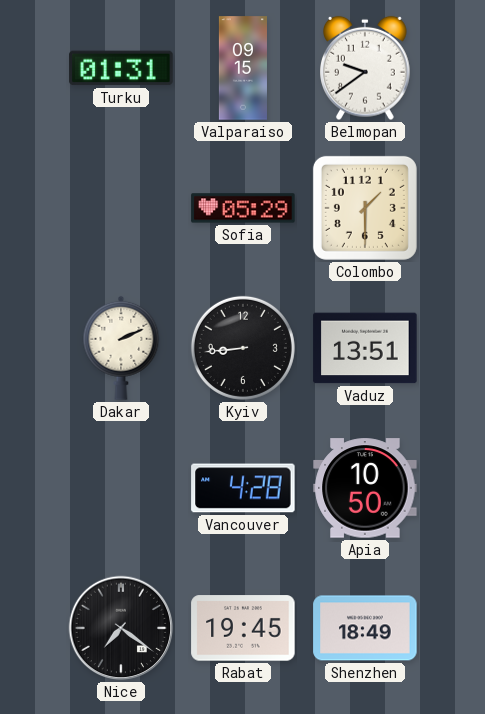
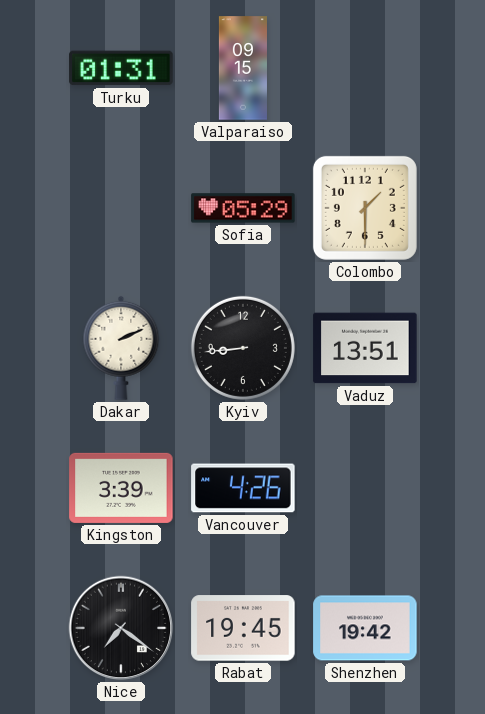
Belmopan: 9:39 -> none (366, 68)
Kingston: none -> 3:39 (121, 488)
Vancouver: 4:28 -> 4:26 (243, 488)
Apia: 10:50 -> none (365, 488)
Shenzhen: 18:49 -> 19:42 (365, 628)
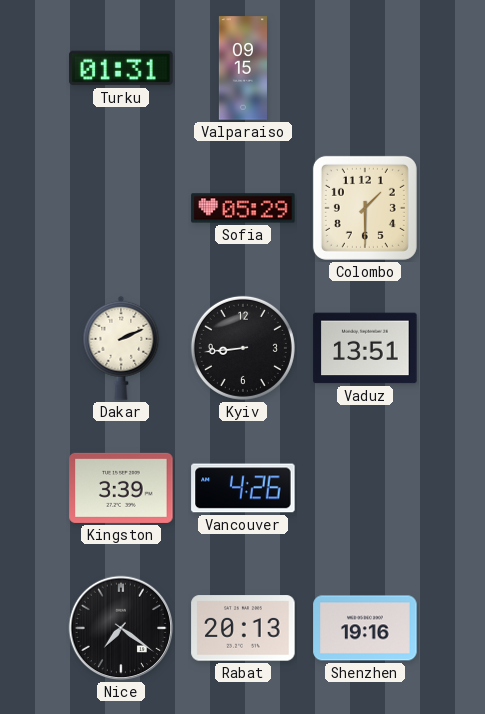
Rabat: 19:45 -> 20:13 (243, 628)
Shenzhen: 19:42 -> 19:16 (365, 628)
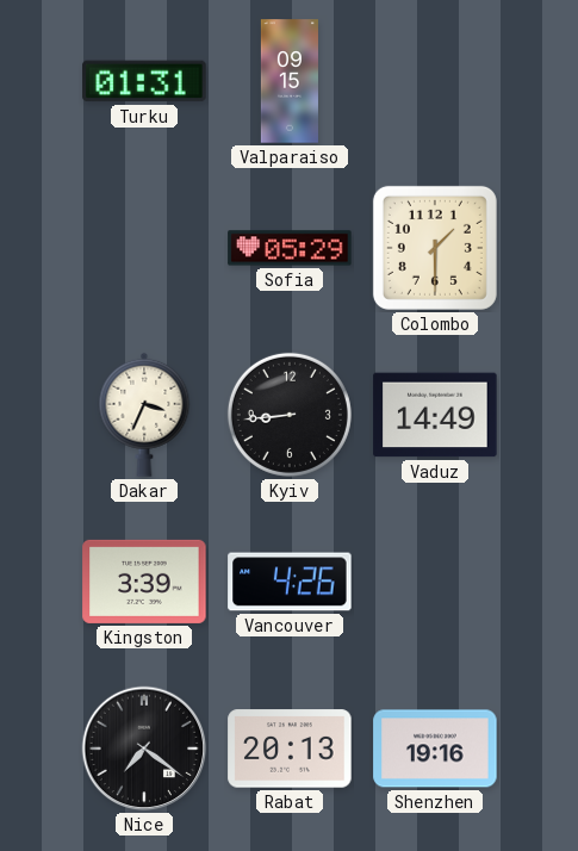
Dakar: 2:11 -> 3:34 (144, 415)
Vaduz: 13:51 -> 14:49 (435, 415)
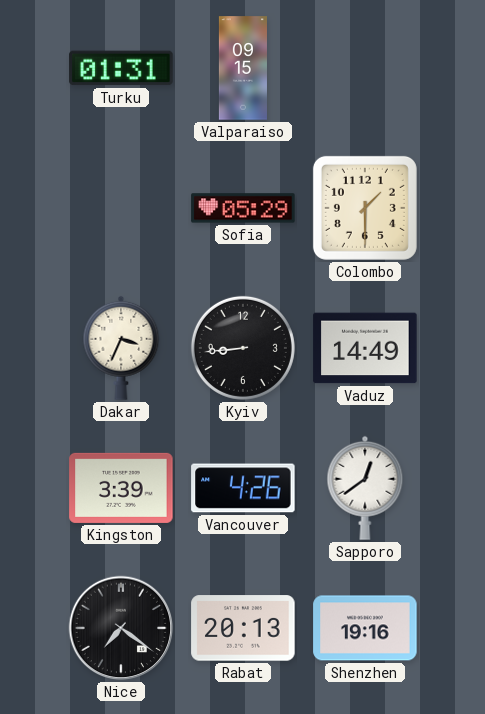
Sapporo: none -> 12:39 (365, 488)
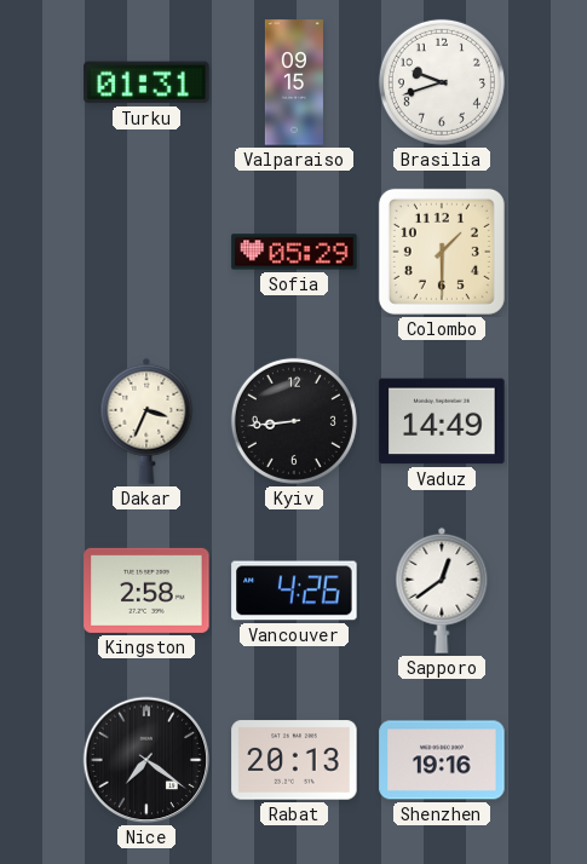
Brasilia: none -> 9:42 (442, 82)
Kingston: 3:39 -> 2:58 (146, 591)
